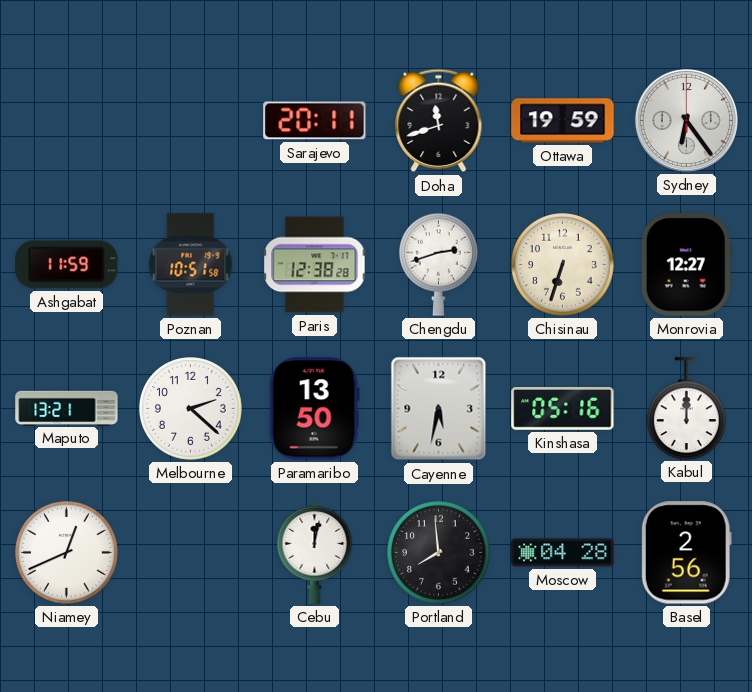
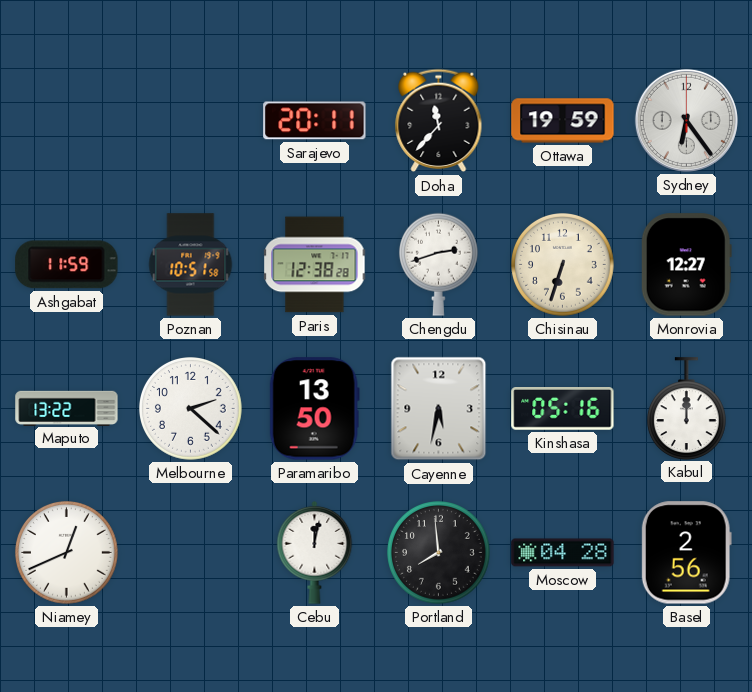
Doha: 11:42 -> 11:37 (439, 121)
Maputo: 13:21 -> 13:22 (67, 408)
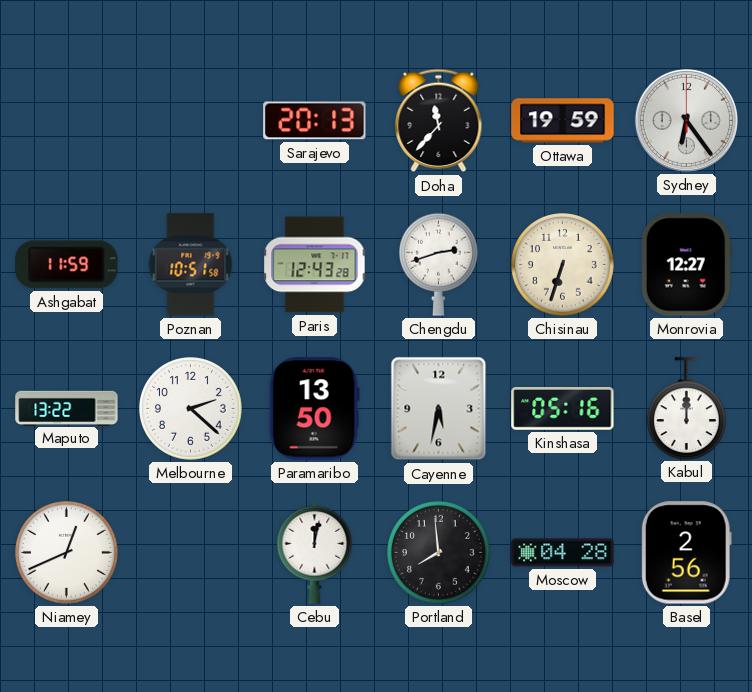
Sarajevo: 20:11 -> 20:13 (315, 121)
Paris: 12:38 -> 12:43 (315, 265)
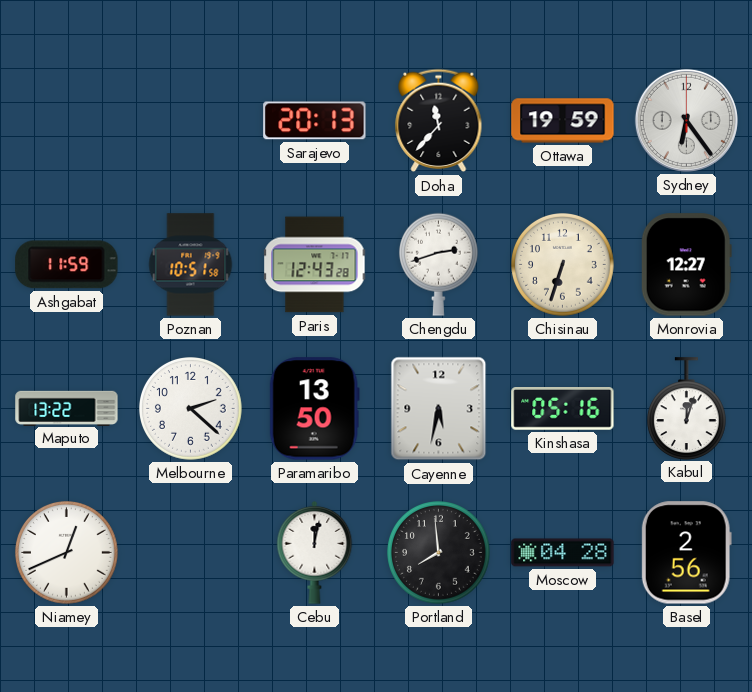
Kabul: 12:00 -> 12:03 (686, 408)
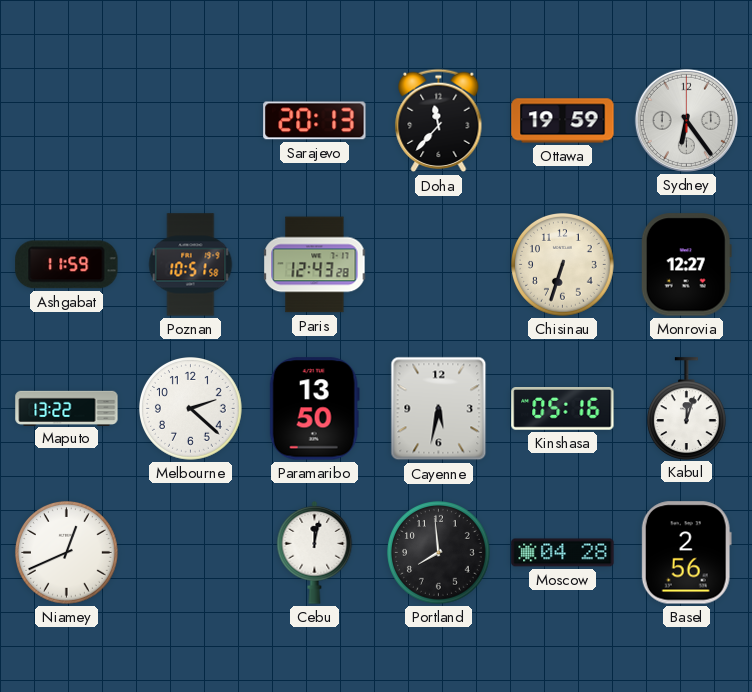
Chengdu: 2:42 -> none (438, 264)
